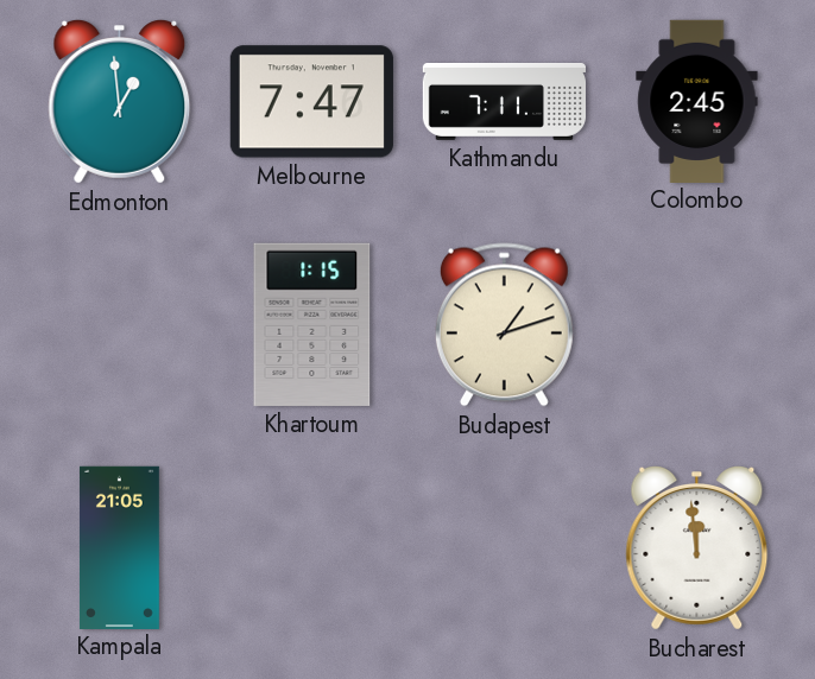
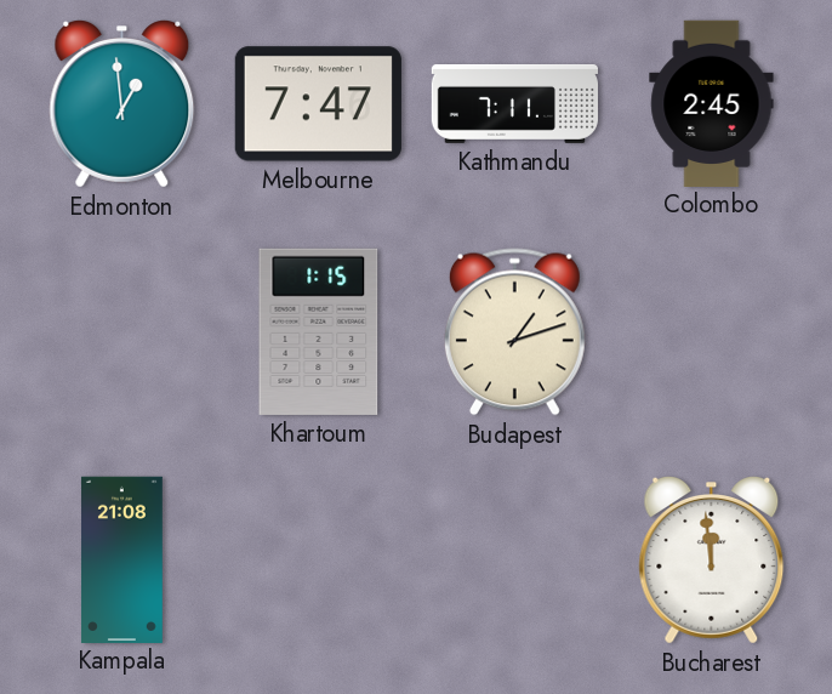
Kampala: 21:05 -> 21:08 (121, 559)
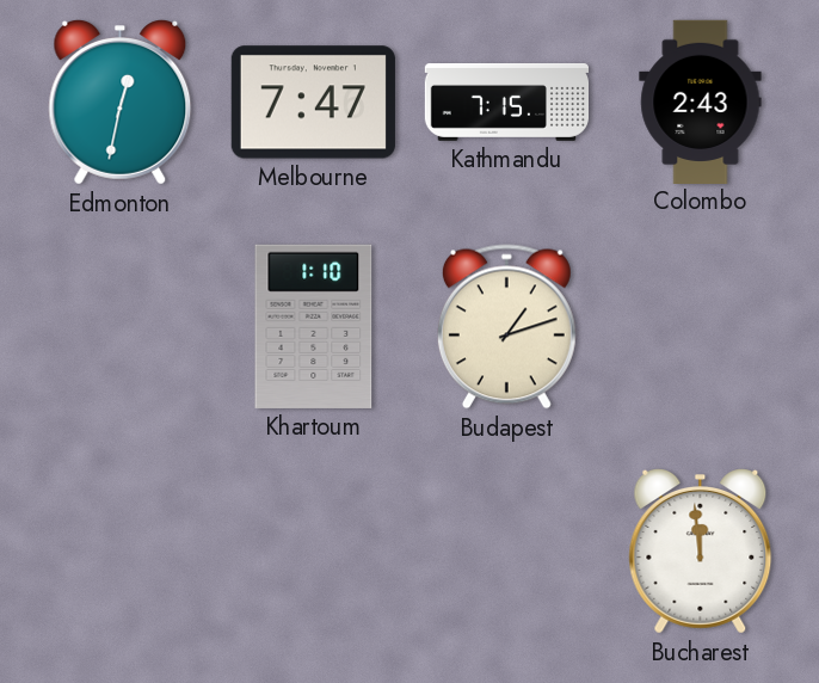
Edmonton: 12:59 -> 12:32 (121, 103)
Kathmandu: 7:11 -> 7:15 (506, 101)
Colombo: 2:45 -> 2:43 (701, 101)
Khartoum: 1:15 -> 1:10 (314, 326)
Kampala: 21:08 -> none (121, 559)
